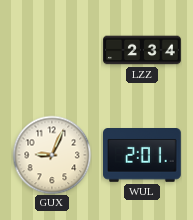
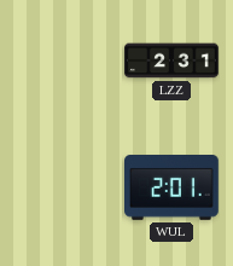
LZZ: 2:34 -> 2:31 (171, 60)
GUX: 9:04 -> none (52, 155)
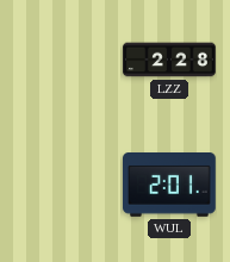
LZZ: 2:31 -> 2:28 (169, 60)
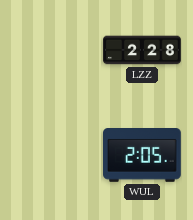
WUL: 2:01 -> 2:05 (143, 156)
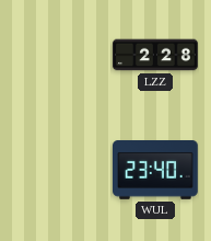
WUL: 2:05 -> 23:40 (156, 171)
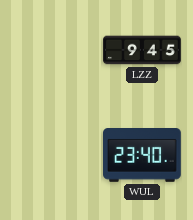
LZZ: 2:28 -> 9:45 (142, 50)
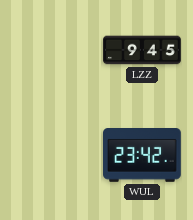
WUL: 23:40 -> 23:42 (143, 156)
